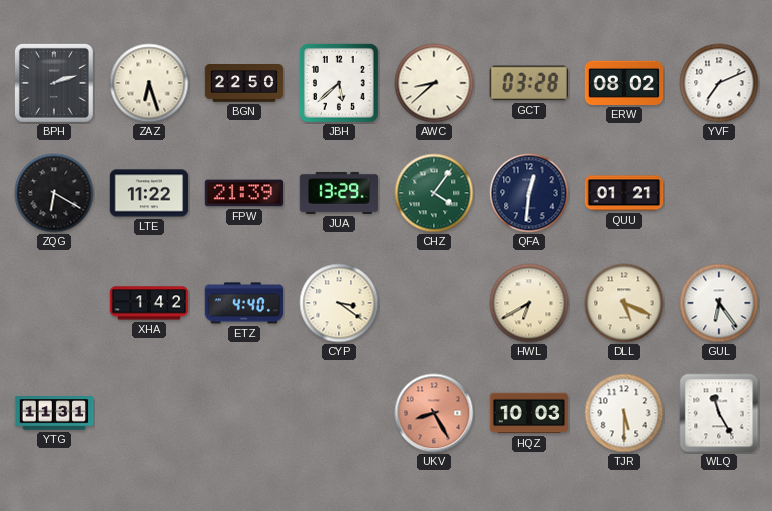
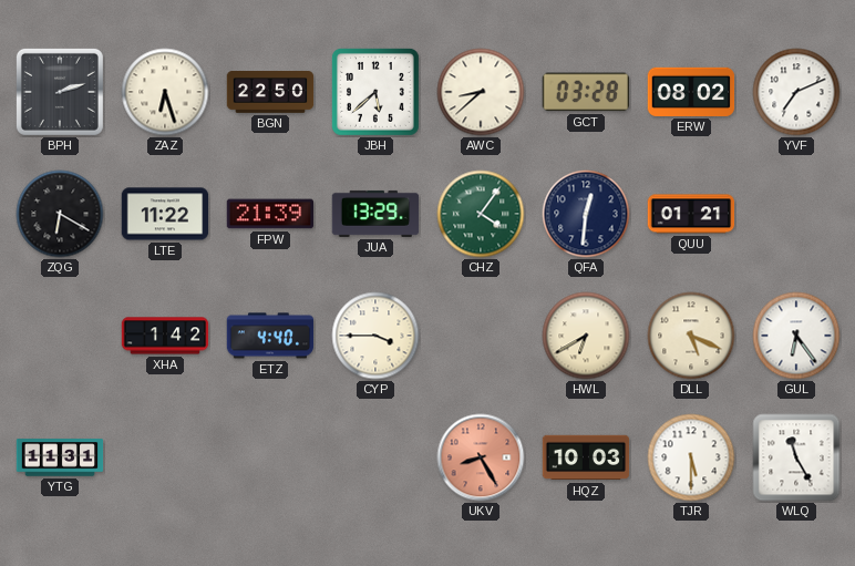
CYP: 3:21 -> 3:45 (375, 336)
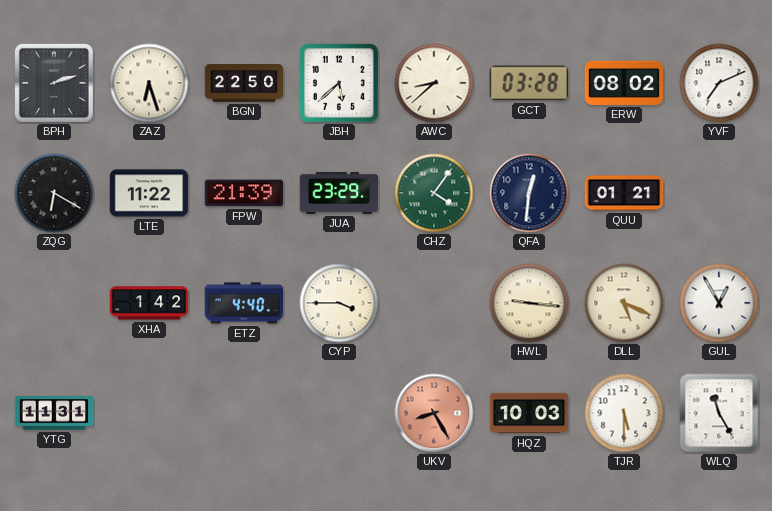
JUA: 13:29 -> 23:29 (339, 193)
HWL: 6:40 -> 9:16 (529, 303)
GUL: 6:24 -> 12:55 (719, 303)
